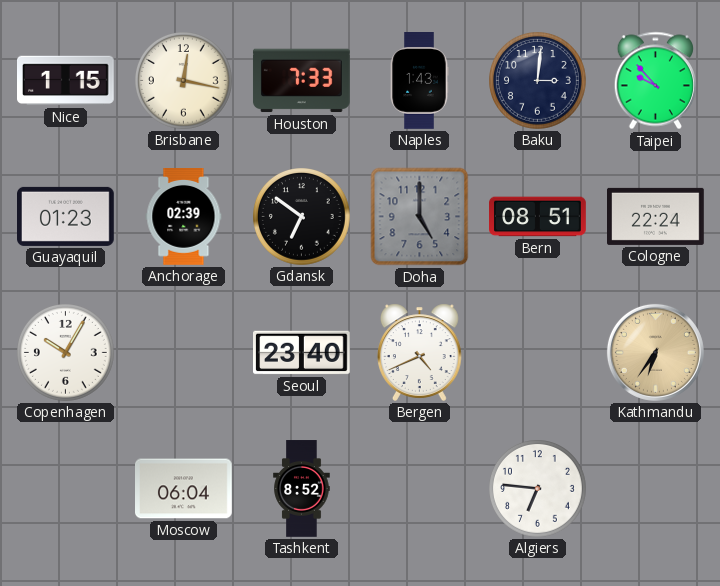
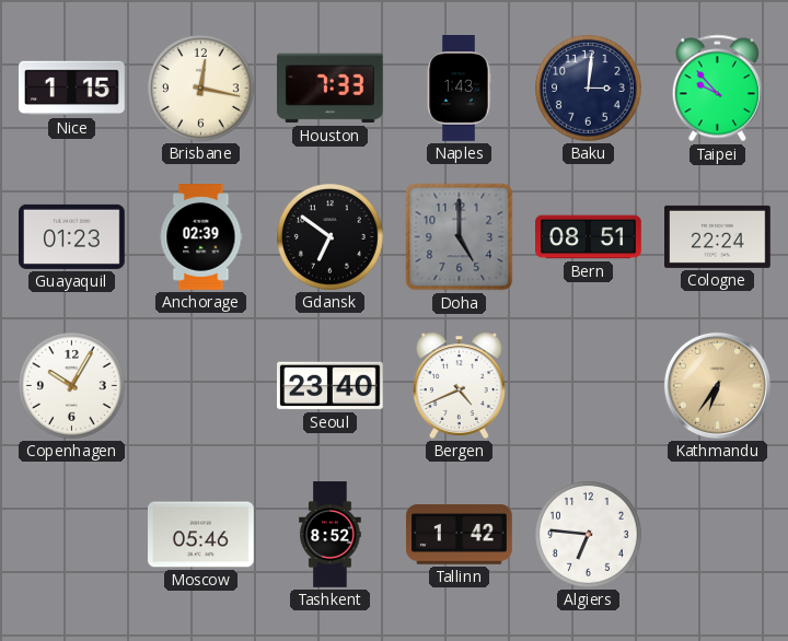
Moscow: 06:04 -> 05:46 (201, 535)
Tallinn: none -> 1:42 (460, 535)
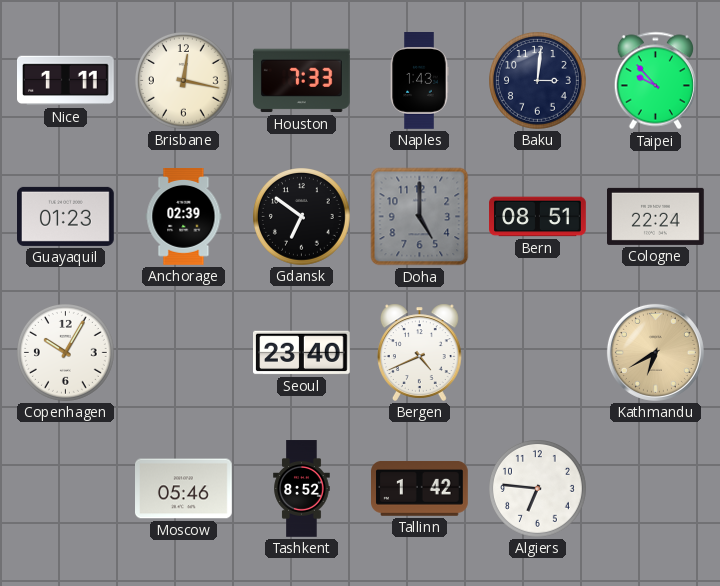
Nice: 1:15 -> 1:11 (66, 81)
Kathmandu: 6:36 -> 6:40 (655, 352)
